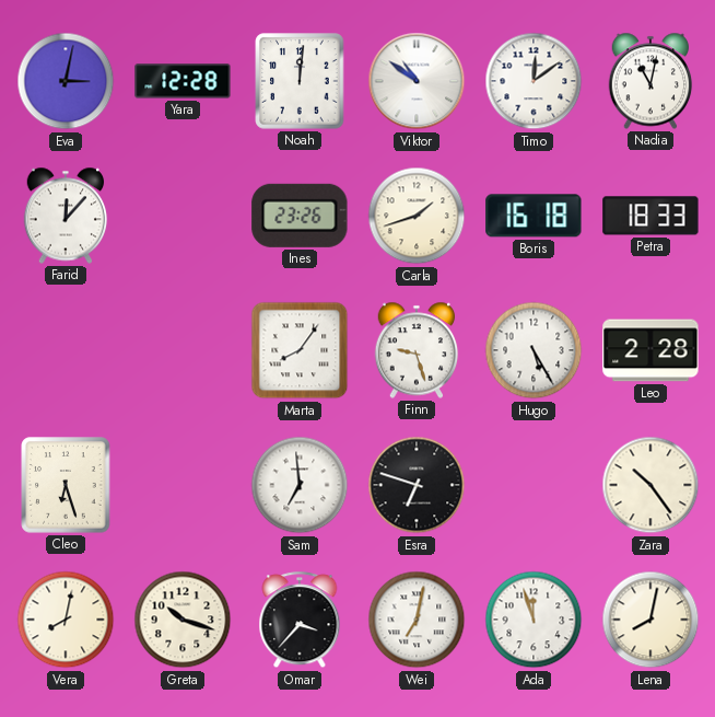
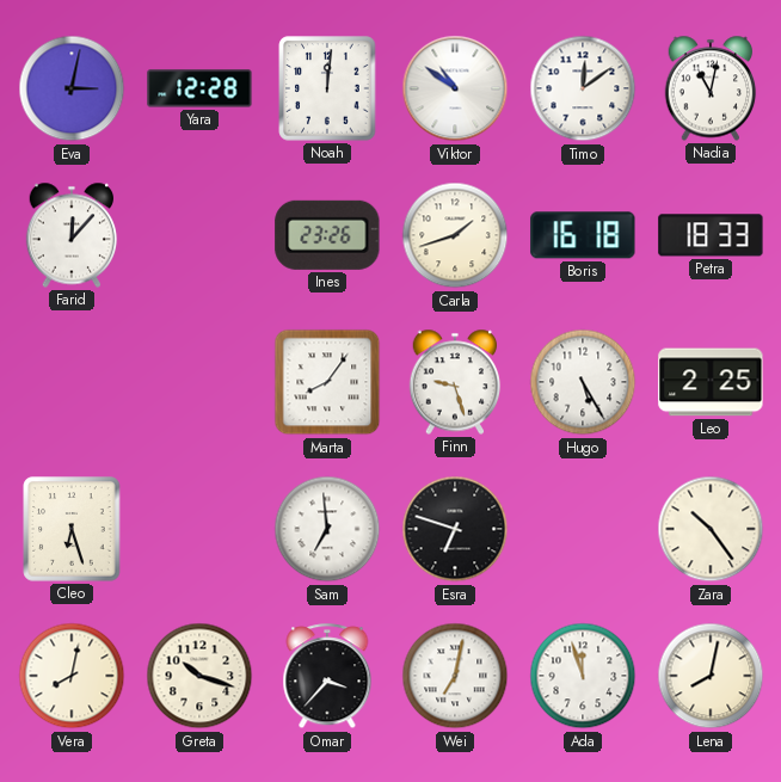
Leo: 2:28 -> 2:25 (711, 382)
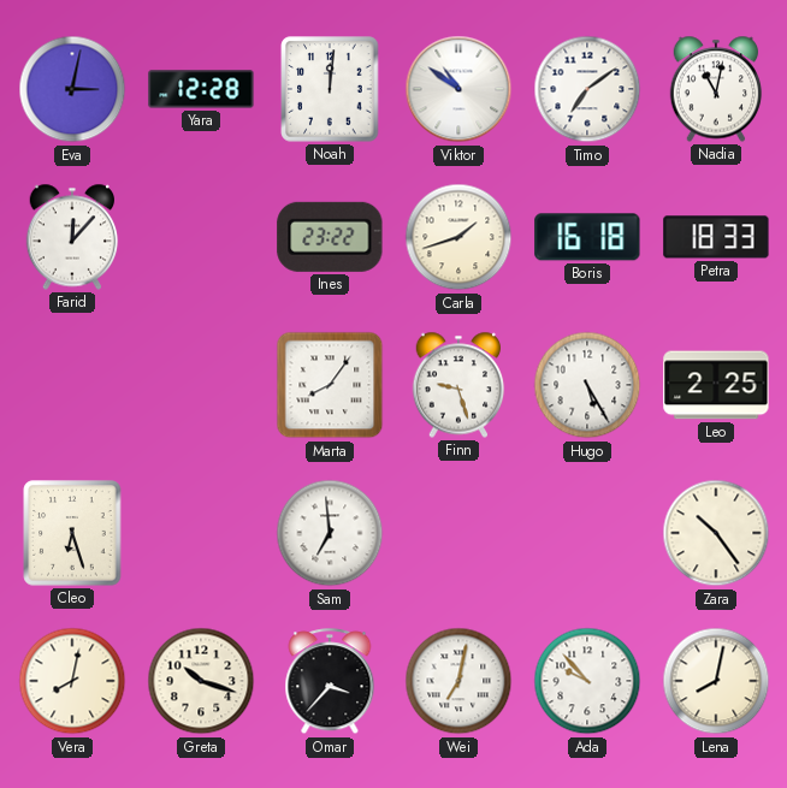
Timo: 12:09 -> 7:09 (587, 89)
Ines: 23:26 -> 23:22 (330, 237)
Esra: 6:48 -> none (455, 529)
Ada: 11:57 -> 9:53 (587, 681)
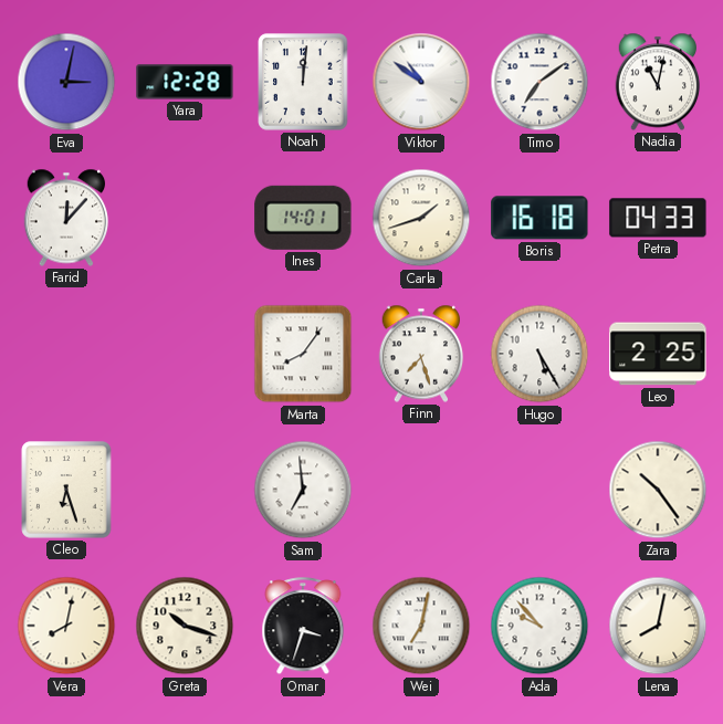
Ines: 23:22 -> 14:01 (303, 218)
Petra: 18:33 -> 04:33 (658, 218)
Finn: 9:27 -> 7:27 (421, 354)
Omar: 3:37 -> 3:33 (303, 627)
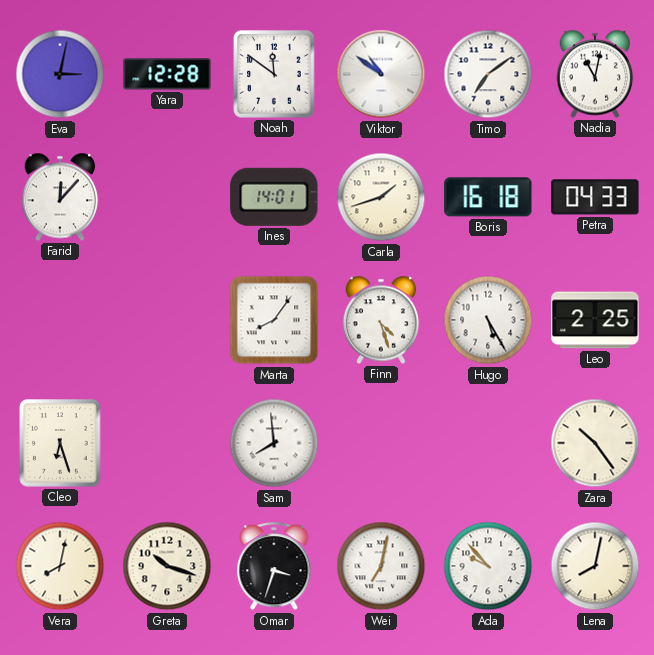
Noah: 12:01 -> 11:51 (274, 74)
Finn: 7:27 -> 4:27 (381, 320)
Sam: 6:59 -> 7:59 (274, 443)
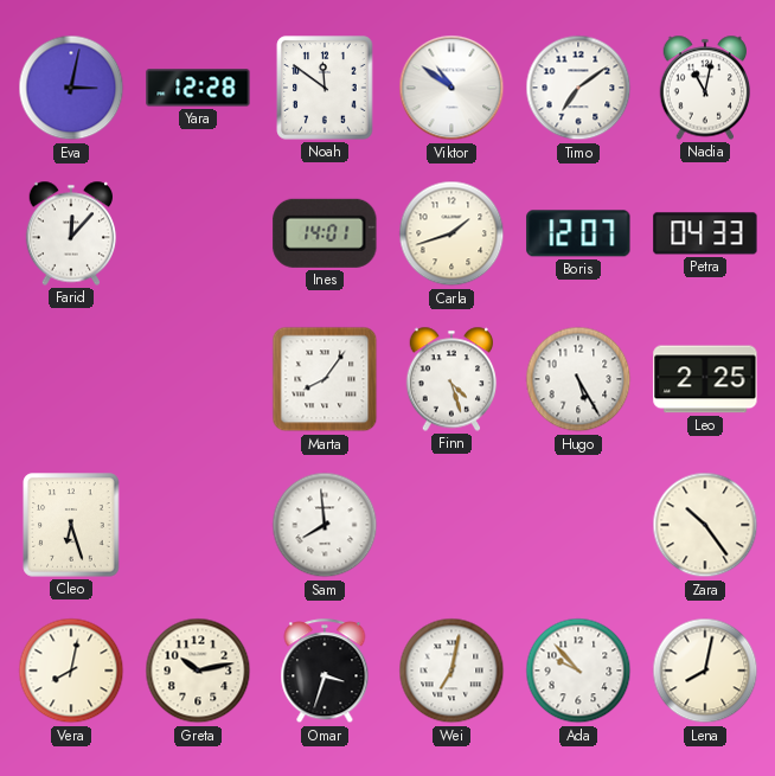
Boris: 16:18 -> 12:07 (578, 233)
Greta: 10:18 -> 10:13 (198, 671)
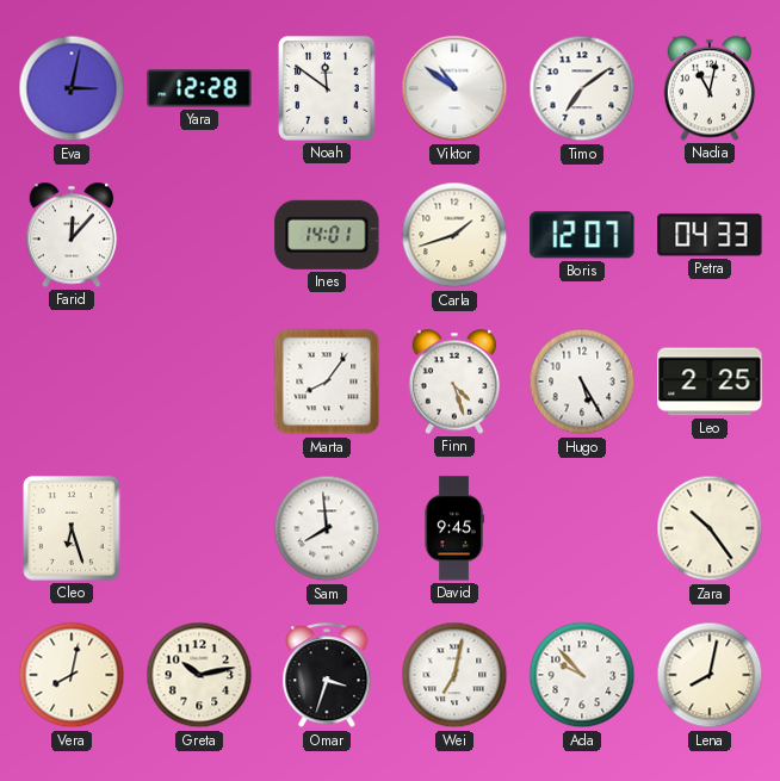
David: none -> 9:45 (454, 528)
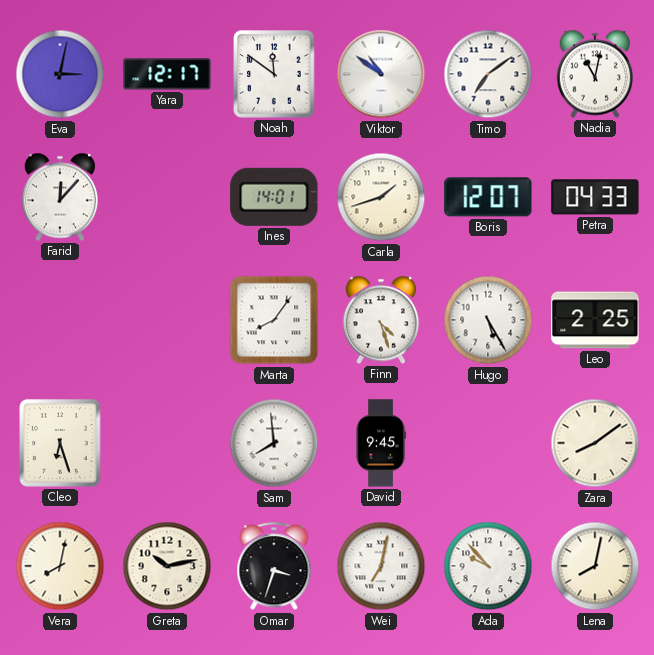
Yara: 12:28 -> 12:17 (167, 74)
Zara: 10:24 -> 8:09 (595, 443)
